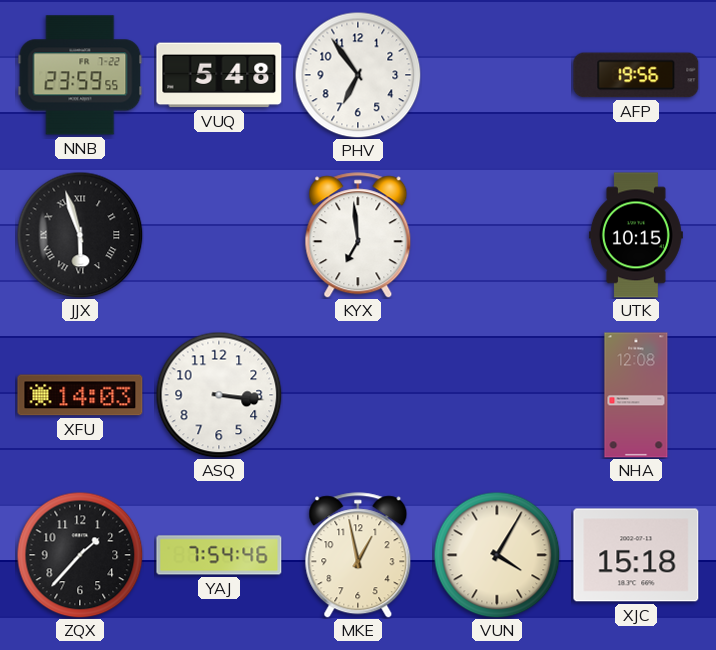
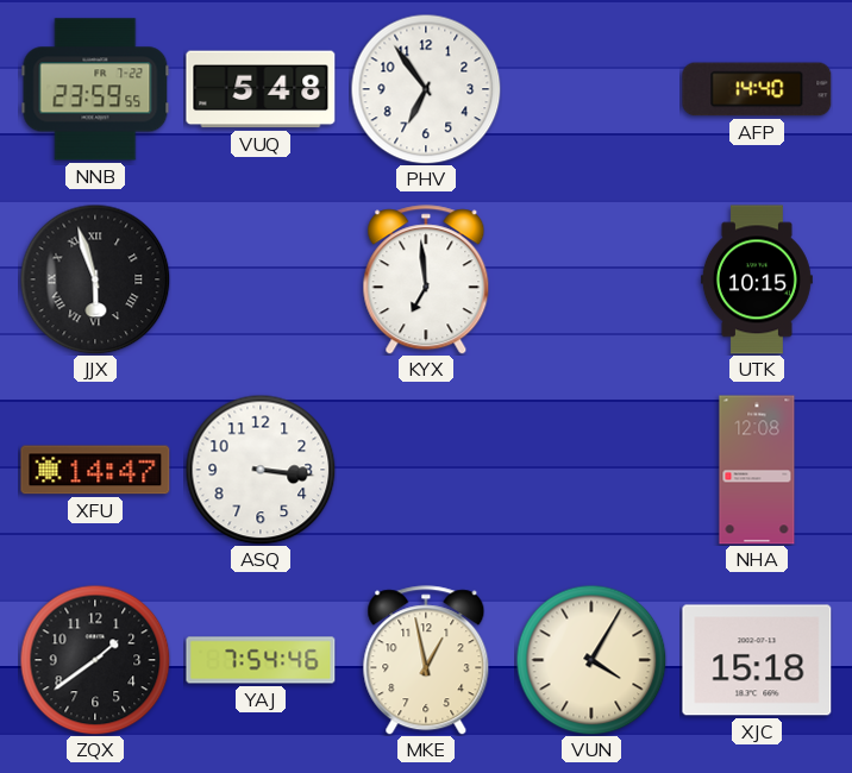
AFP: 19:56 -> 14:40 (757, 89)
XFU: 14:03 -> 14:47 (95, 470)
ZQX: 1:37 -> 1:39 (95, 660)
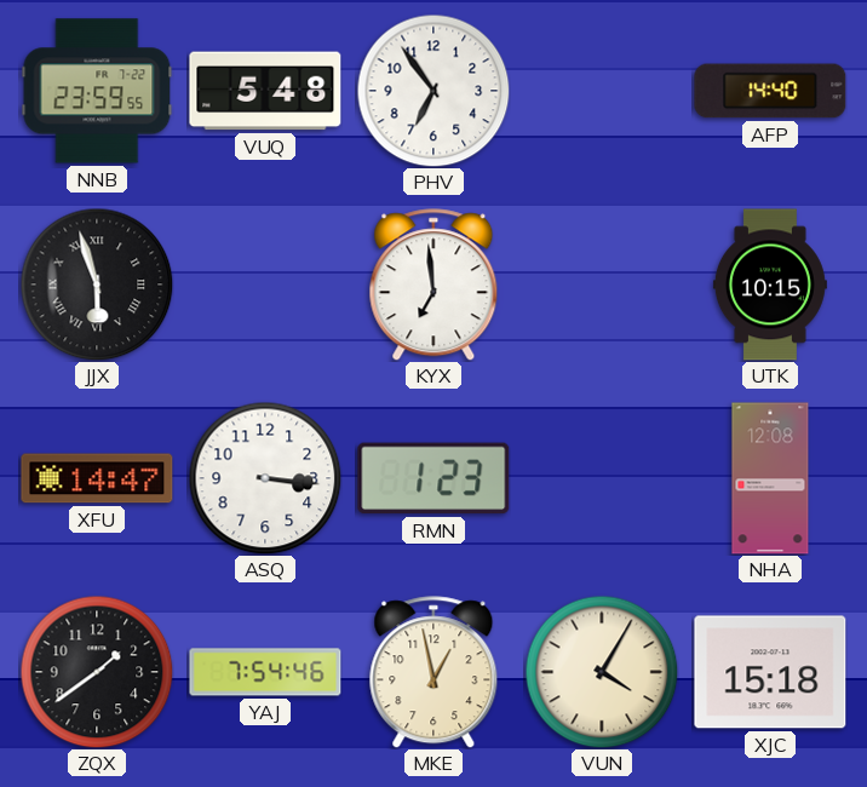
RMN: none -> 1:23 (434, 478)
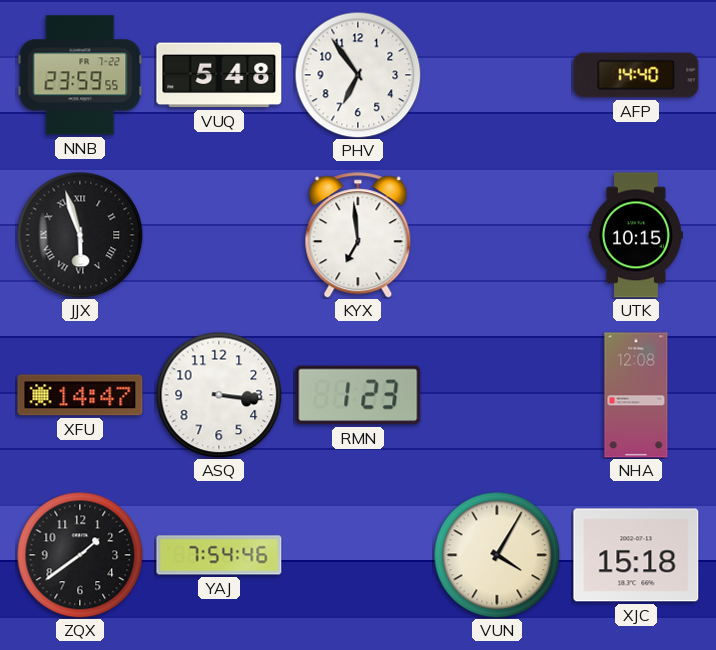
MKE: 12:58 -> none (434, 672)
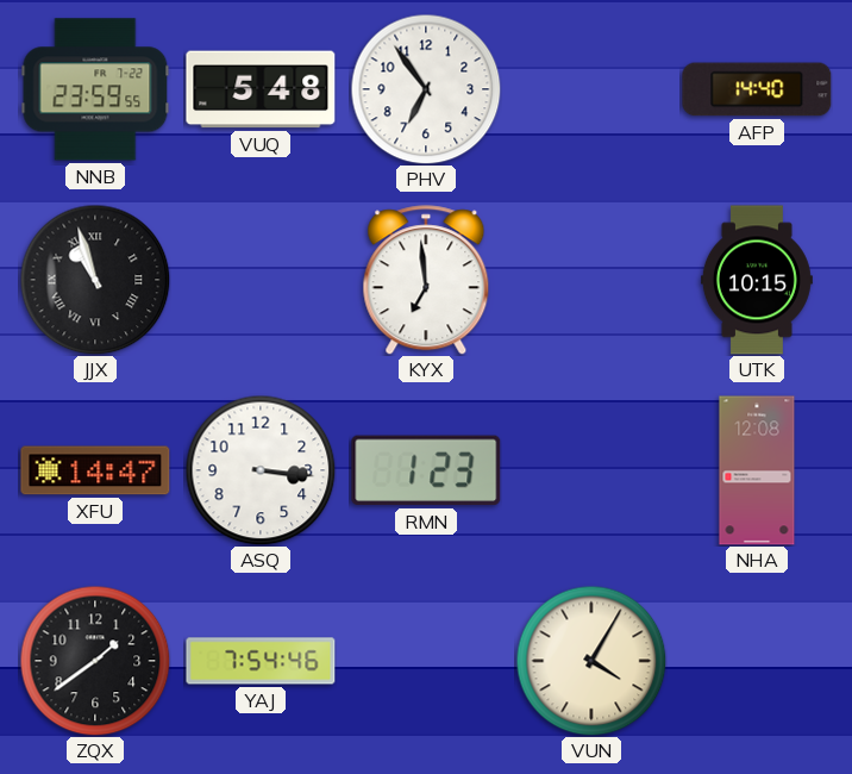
JJX: 5:57 -> 10:57 (95, 280)
XJC: 15:18 -> none (636, 555)
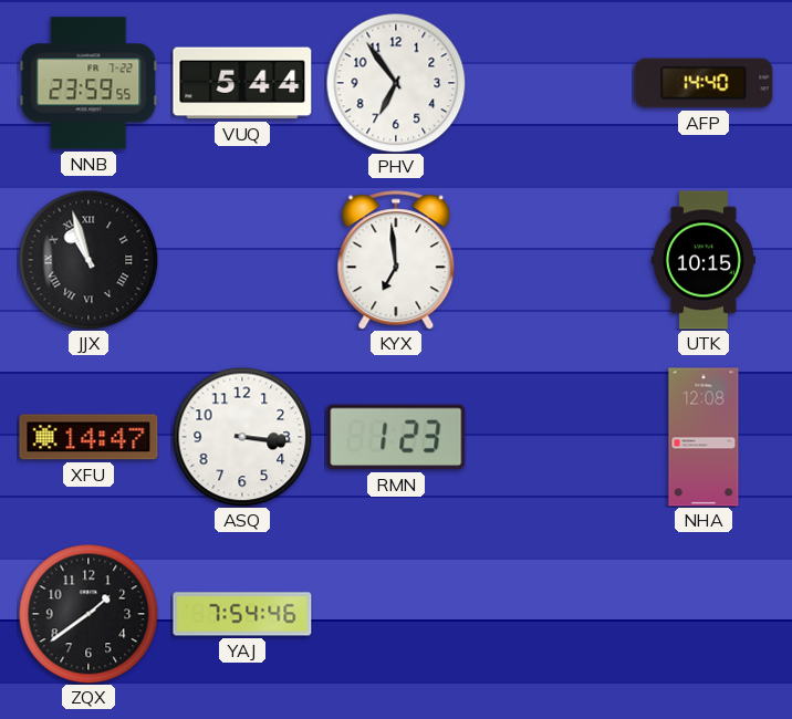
VUQ: 5:48 -> 5:44 (242, 83)
VUN: 4:05 -> none (591, 661)
